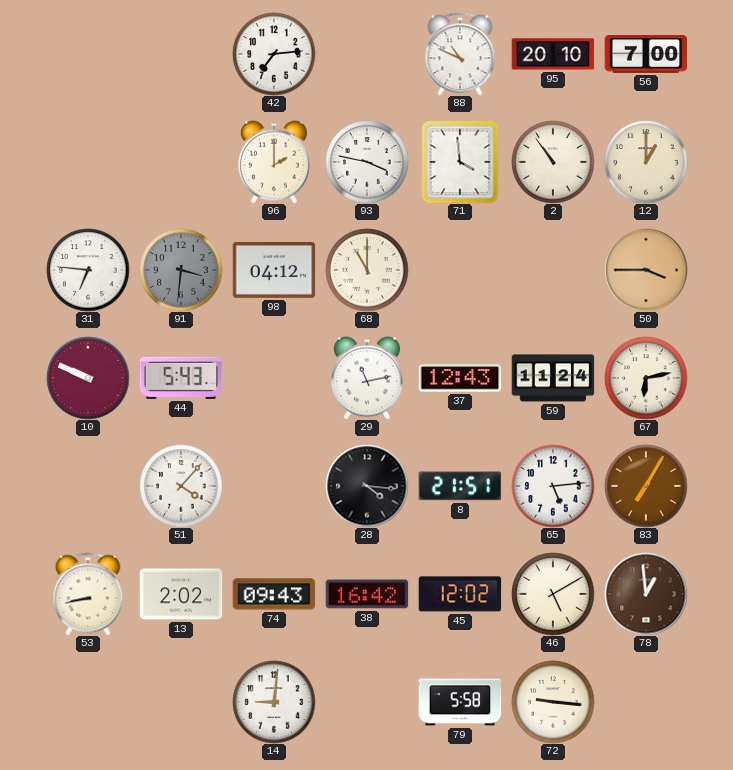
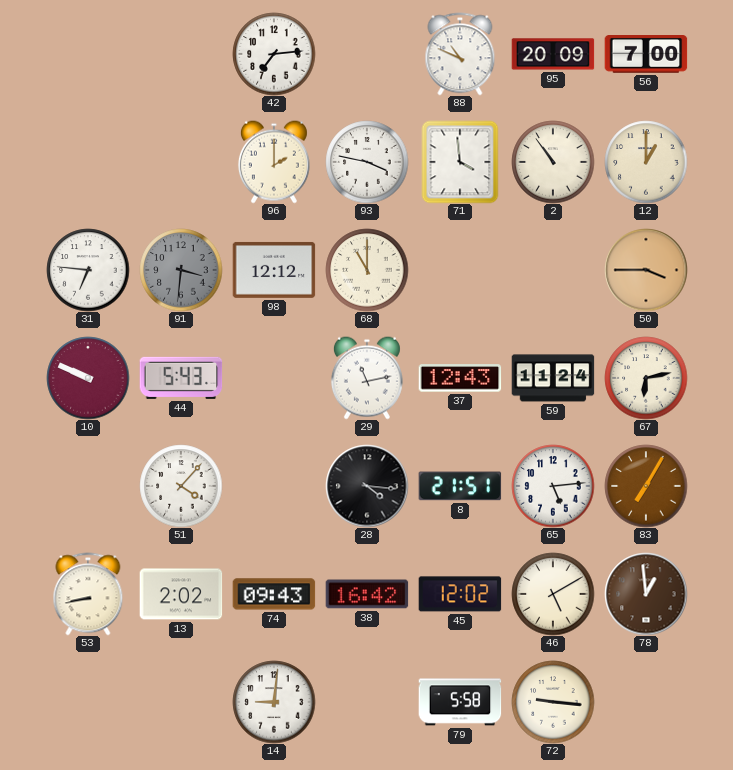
95: 20:10 -> 20:09 (553, 54)
98: 04:12 -> 12:12 (274, 270)
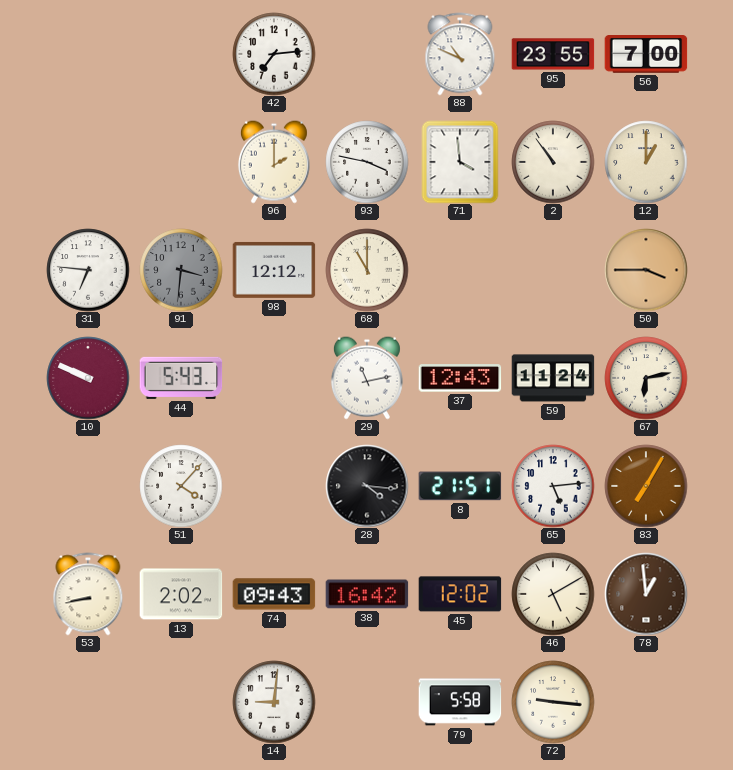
95: 20:09 -> 23:55 (553, 54)
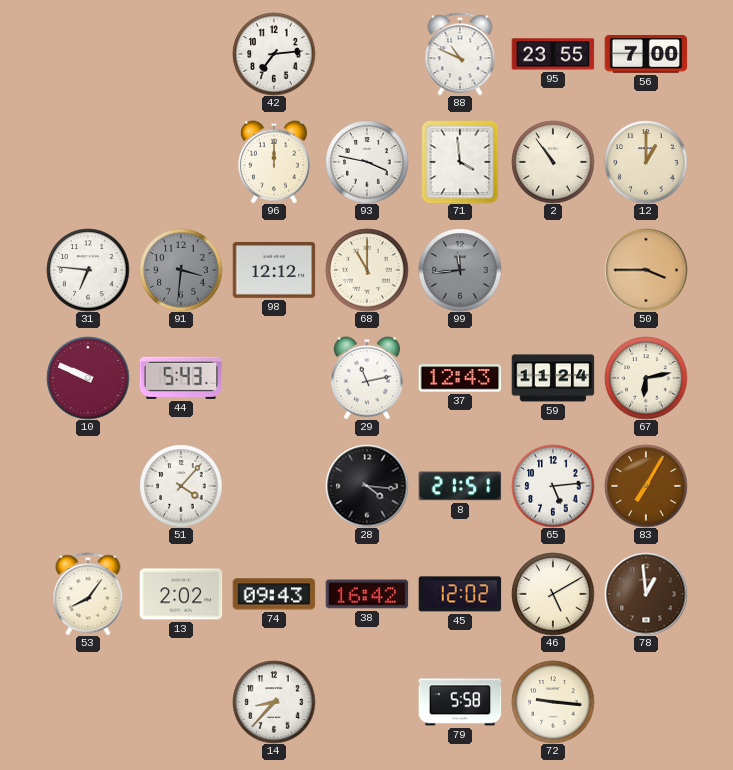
96: 2:00 -> 12:00 (274, 162)
99: none -> 11:44 (460, 270)
53: 8:43 -> 8:06 (88, 594)
14: 9:01 -> 8:37 (274, 702)
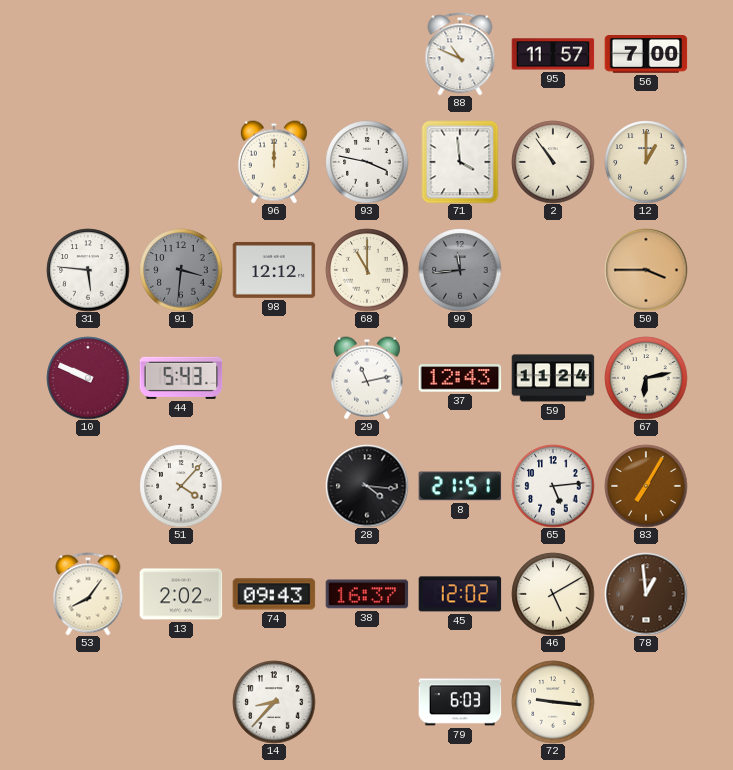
42: 7:14 -> none (274, 54)
95: 23:55 -> 11:57 (553, 54)
31: 6:46 -> 5:46 (88, 270)
38: 16:42 -> 16:37 (367, 594)
79: 5:58 -> 6:03 (460, 702)
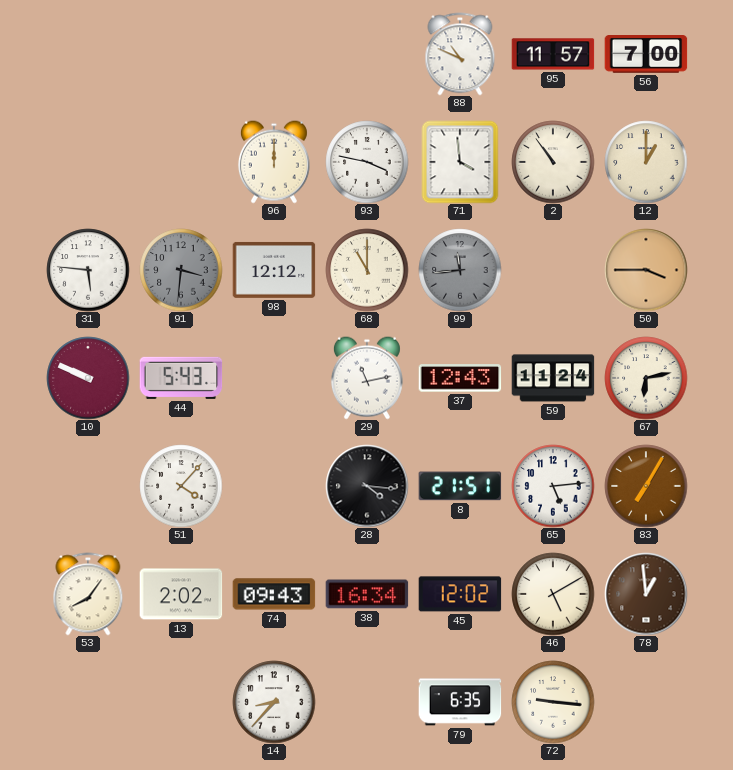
38: 16:37 -> 16:34 (367, 594)
79: 6:03 -> 6:35 (460, 702)
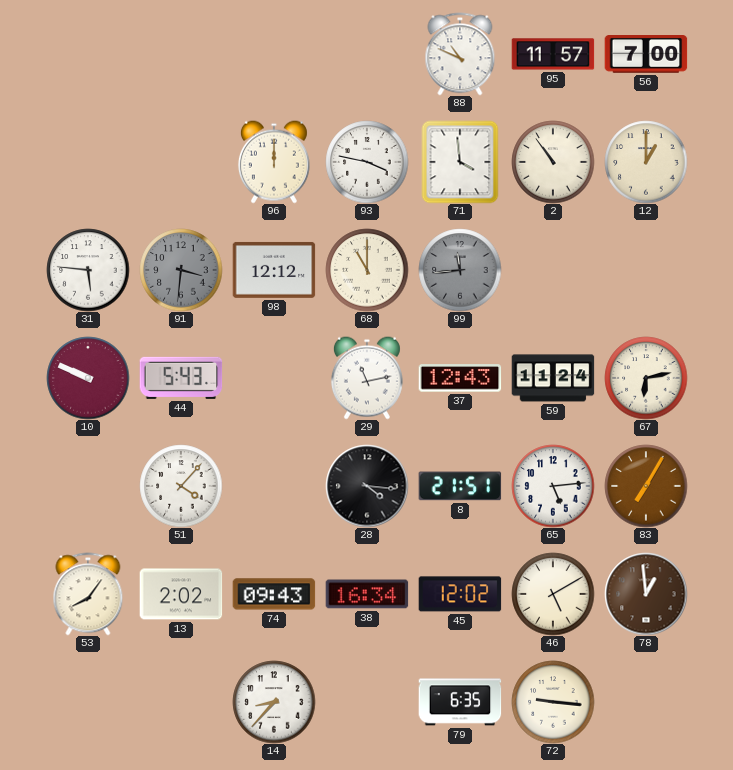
50: 3:45 -> none (646, 270)
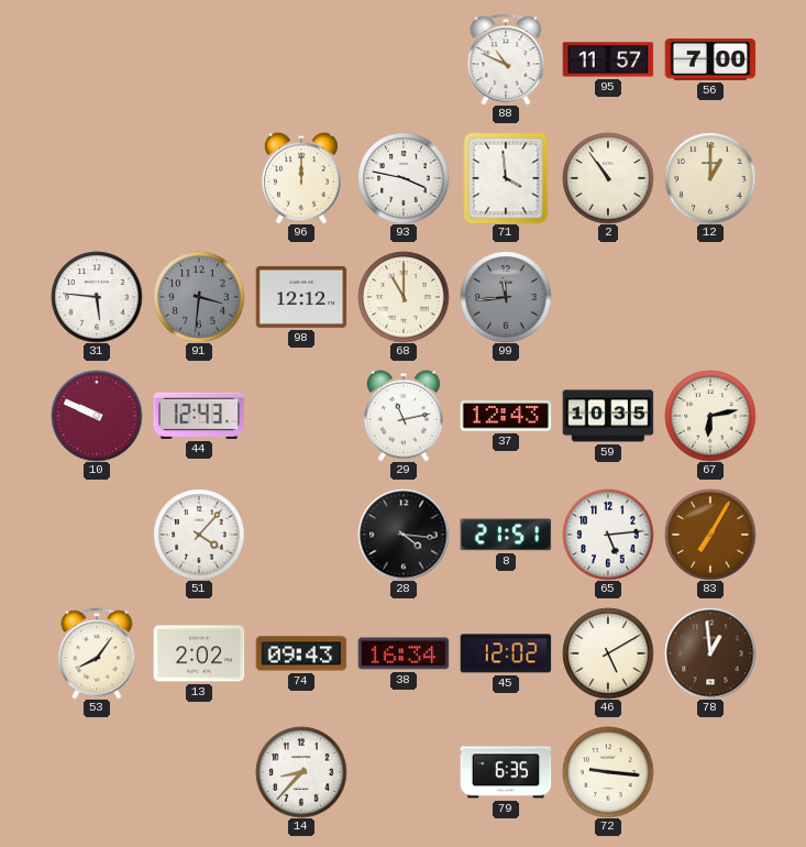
44: 5:43 -> 12:43 (199, 416)
59: 11:24 -> 10:35 (608, 416)
